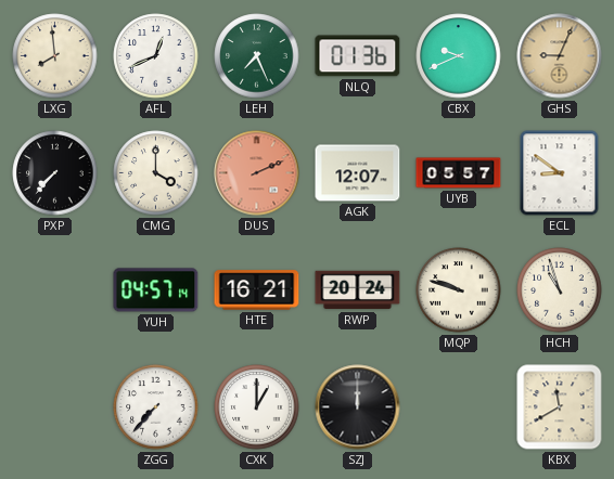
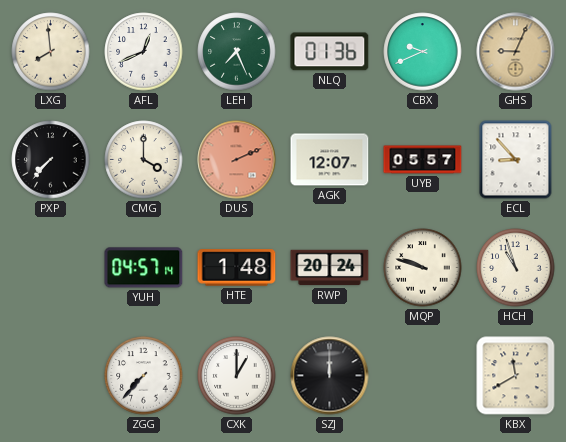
ECL: 8:51 -> 8:53 (516, 160)
HTE: 16:21 -> 1:48 (237, 268)
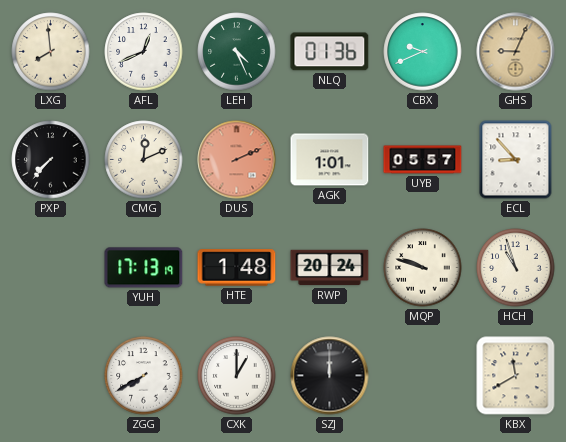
LEH: 7:26 -> 4:26 (237, 52)
CMG: 4:00 -> 12:11 (144, 160)
AGK: 12:07 -> 1:01 (330, 160)
YUH: 04:57 -> 17:13 (144, 268)
ZGG: 7:37 -> 7:40 (144, 376)
